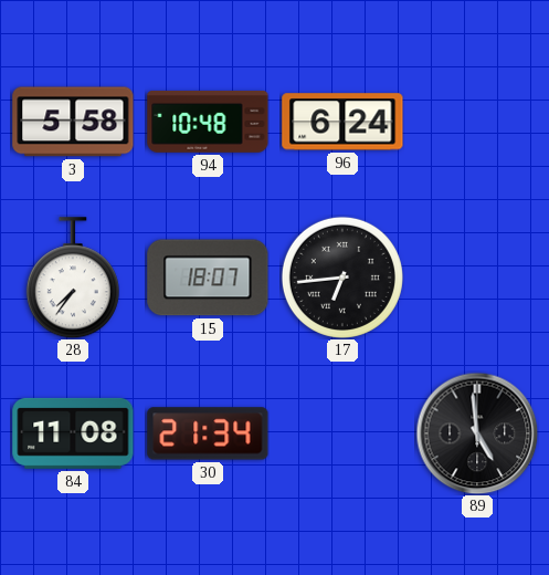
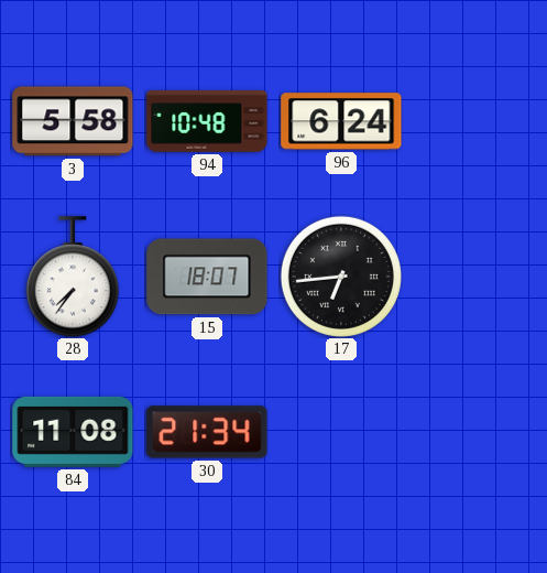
89: 4:59 -> none (477, 433)
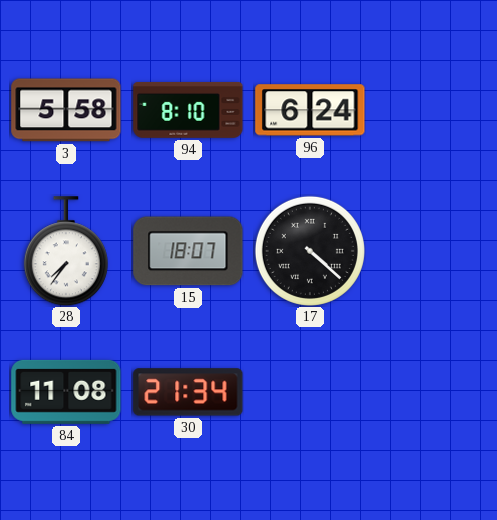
94: 10:48 -> 8:10 (188, 110)
17: 6:44 -> 4:22 (310, 251)
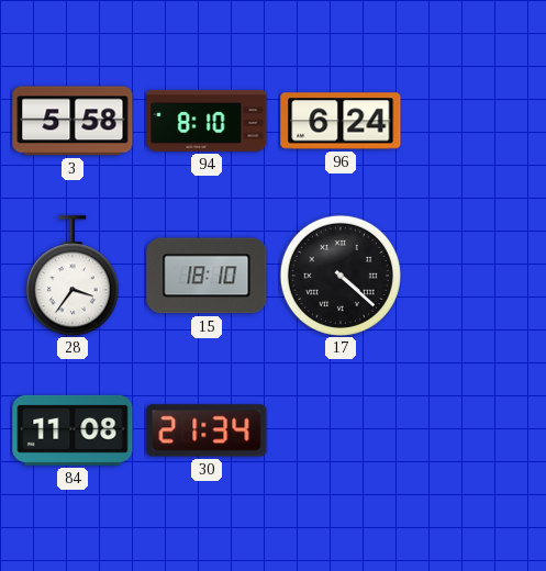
28: 7:36 -> 3:36 (73, 276)
15: 18:07 -> 18:10 (207, 276)
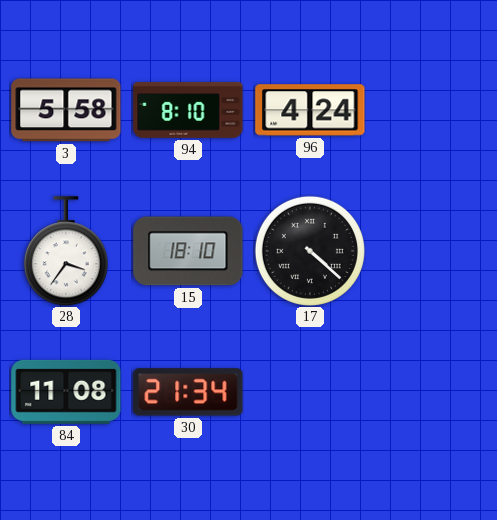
96: 6:24 -> 4:24 (310, 110)
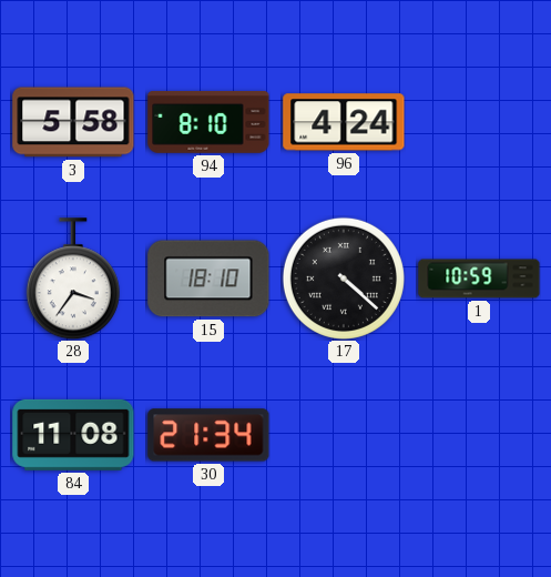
1: none -> 10:59 (479, 279)
